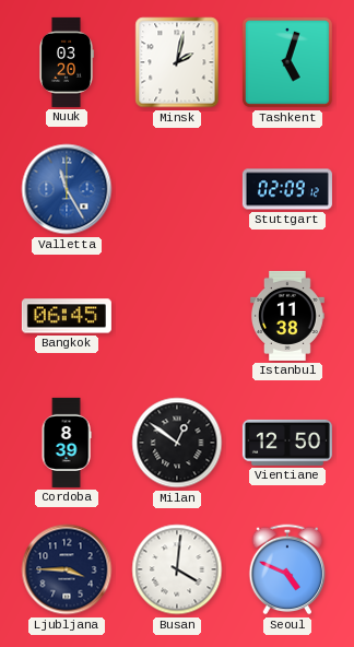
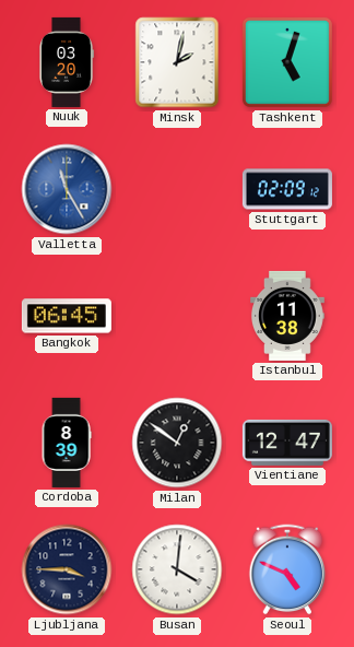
Vientiane: 12:50 -> 12:47 (287, 443)
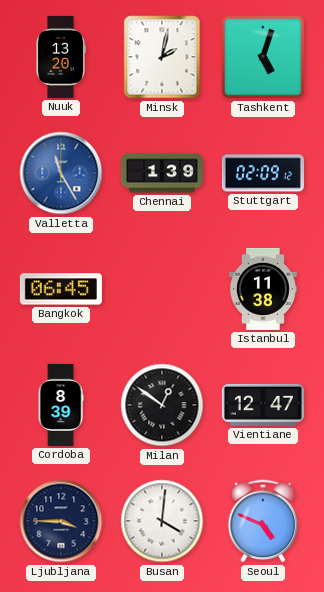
Nuuk: 03:20 -> 13:20 (61, 57)
Chennai: none -> 1:39 (162, 173)
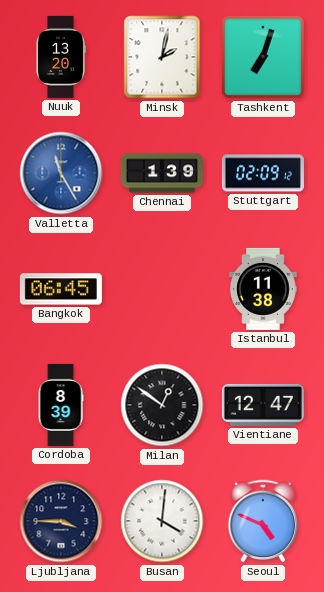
Tashkent: 5:03 -> 7:03 (263, 57)
